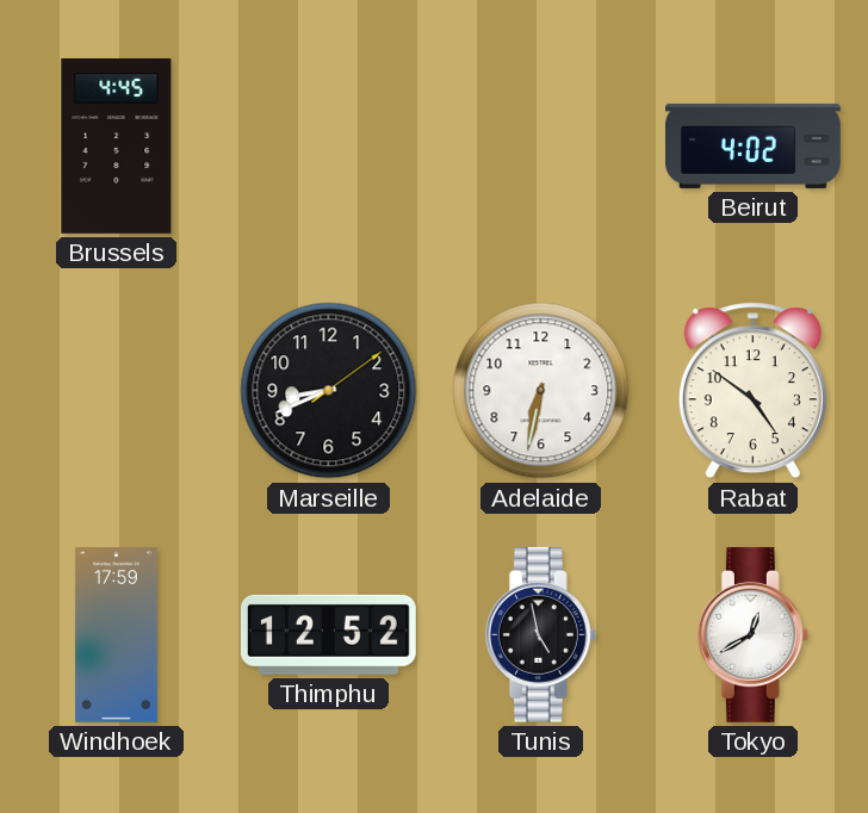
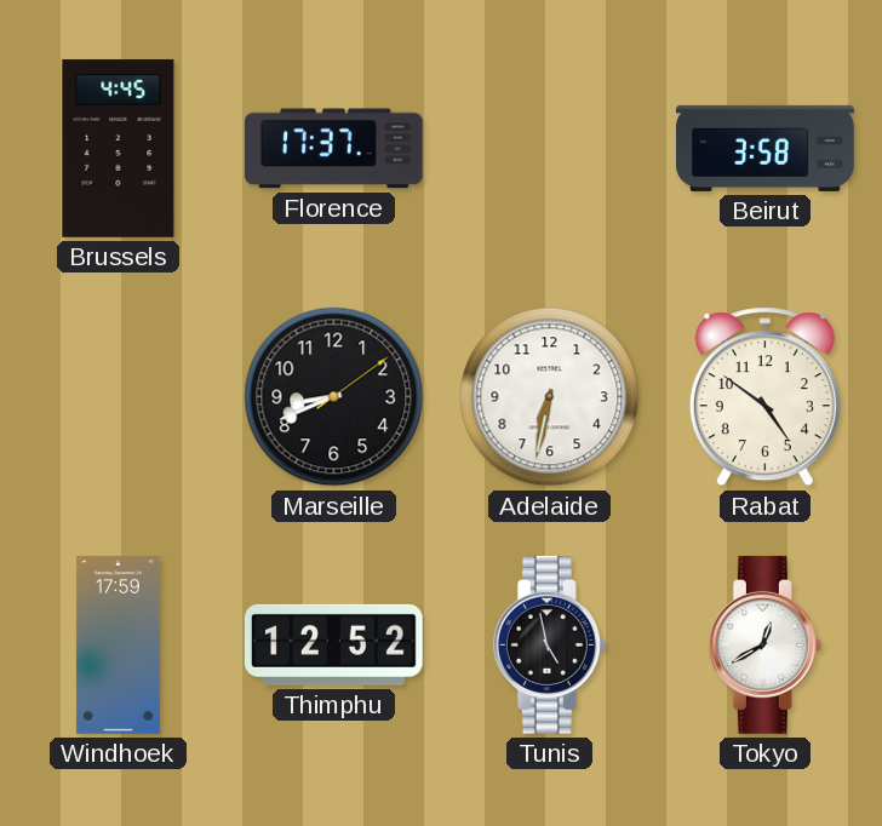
Florence: none -> 17:37 (333, 149)
Beirut: 4:02 -> 3:58 (766, 148)
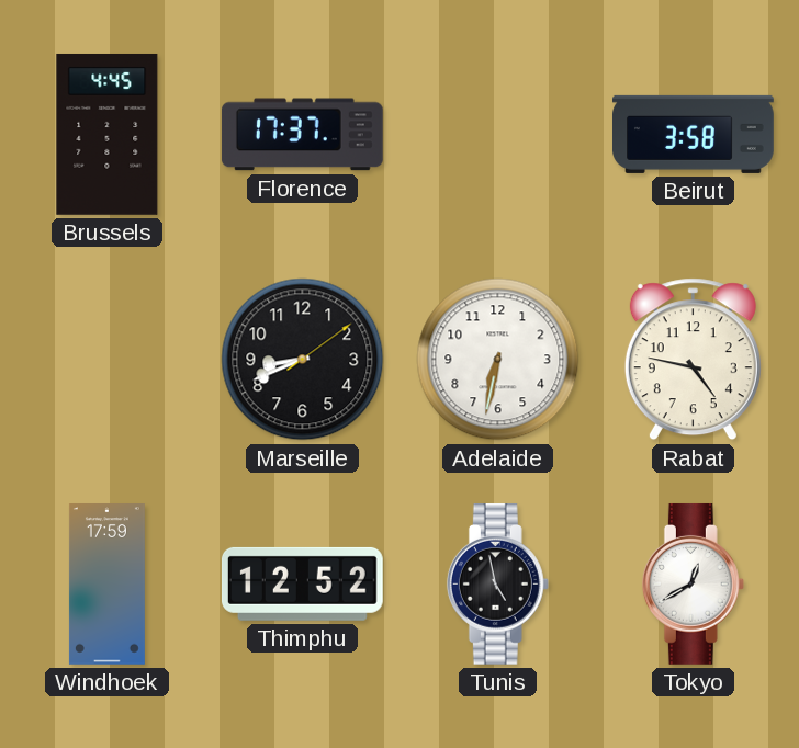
Rabat: 4:51 -> 4:47 (693, 360)
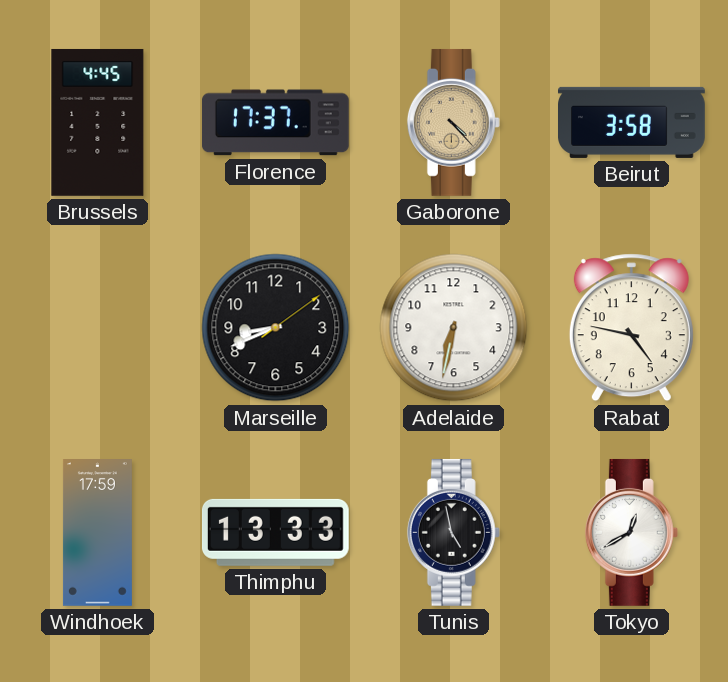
Gaborone: none -> 4:23 (453, 122)
Thimphu: 12:52 -> 13:33 (275, 532)
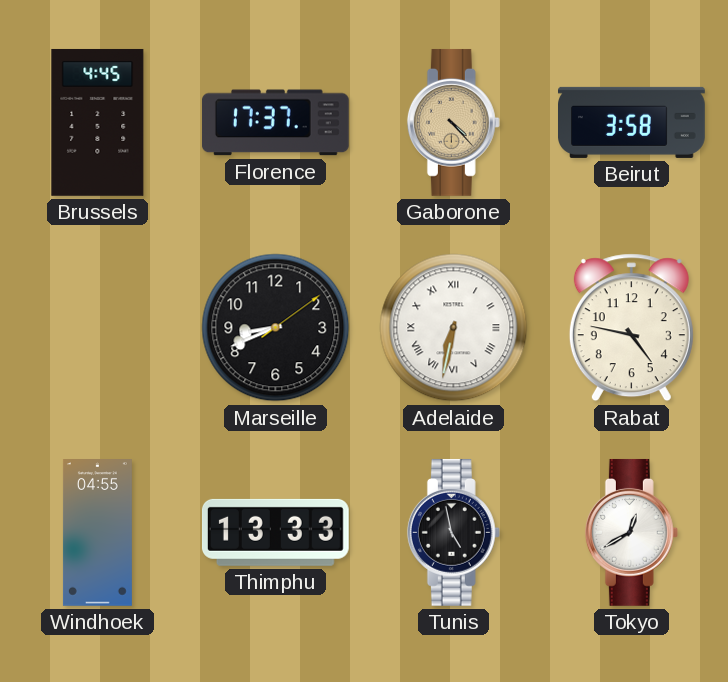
Adelaide numerals: Arabic -> Roman (454, 328)
Windhoek: 17:59 -> 04:55 (97, 533)
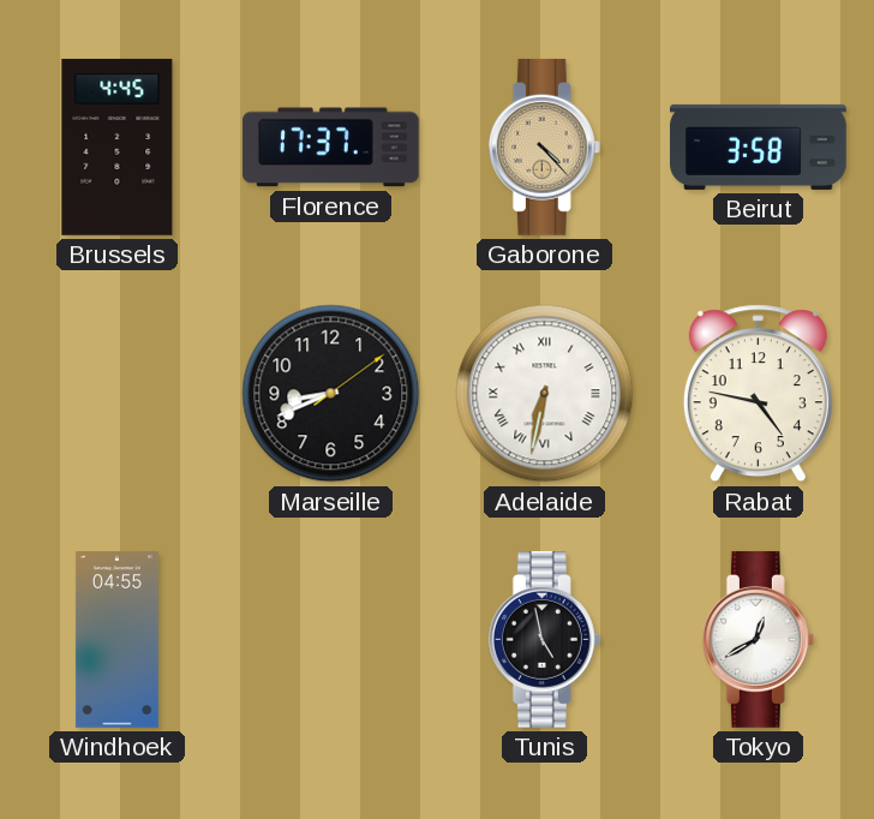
Thimphu: 13:33 -> none (275, 532)
